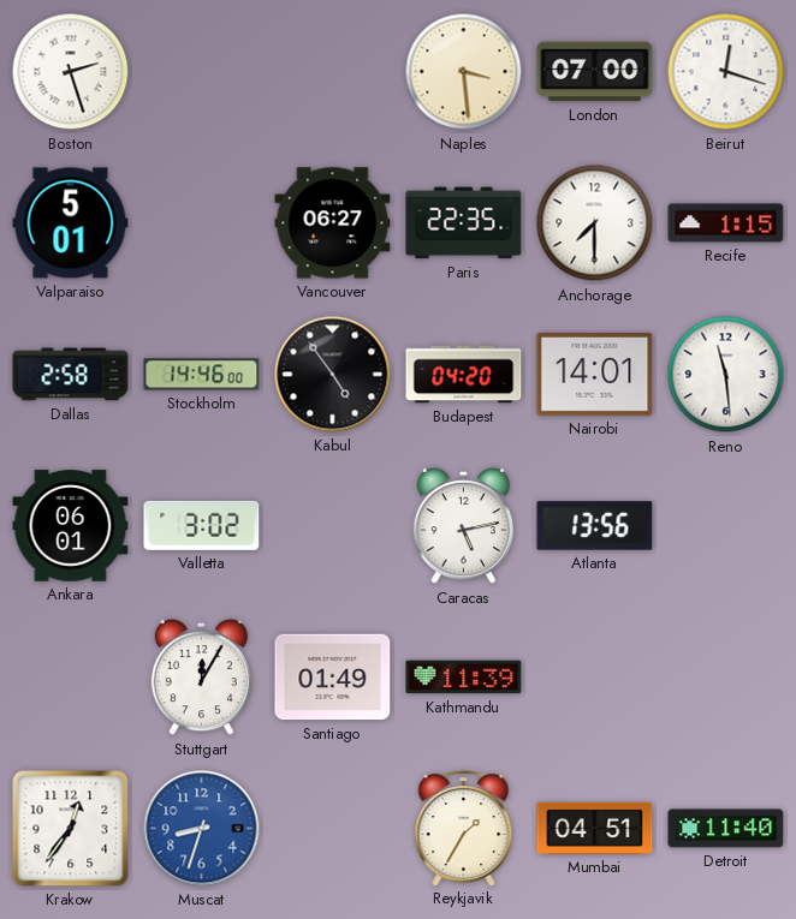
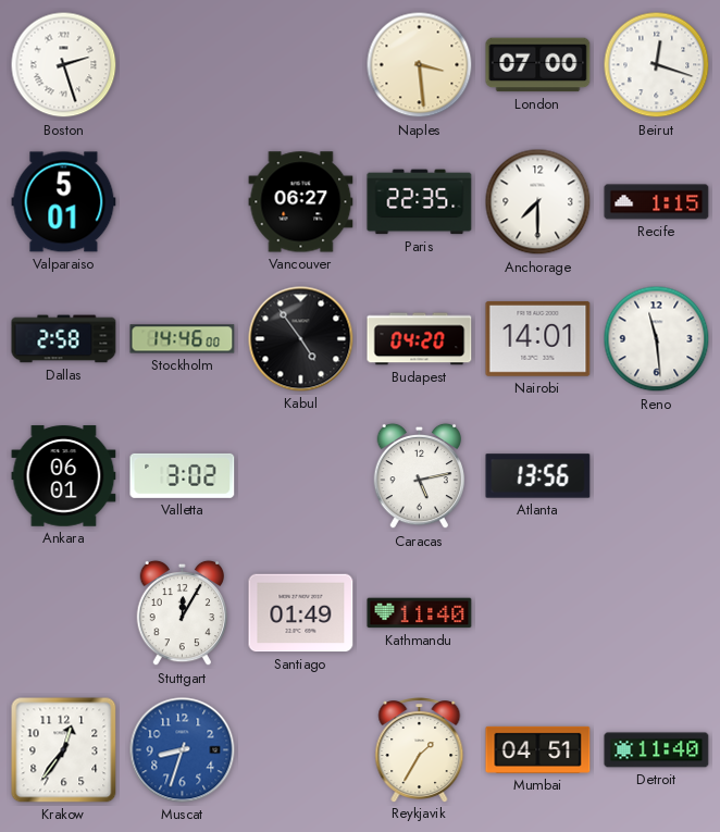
Kathmandu: 11:39 -> 11:40 (420, 613)
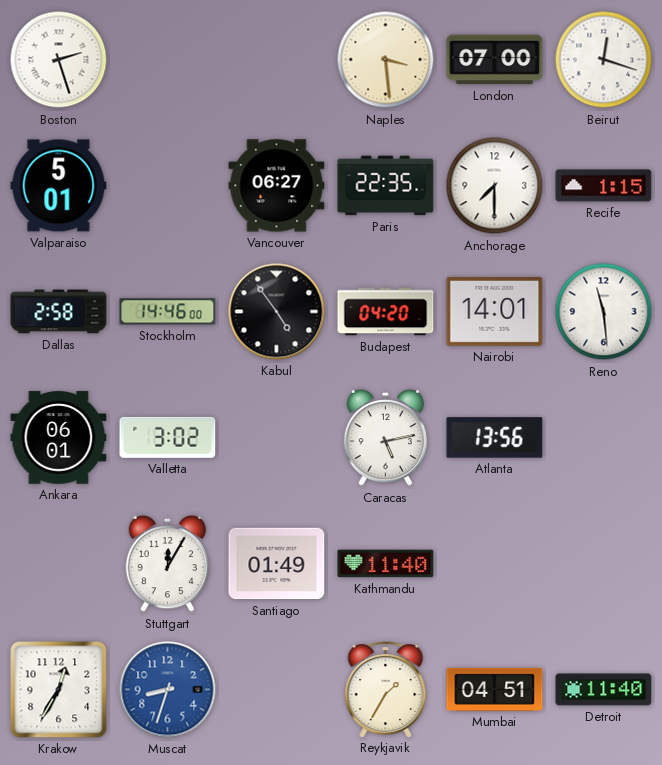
Krakow: 12:36 -> 12:35 (59, 690)
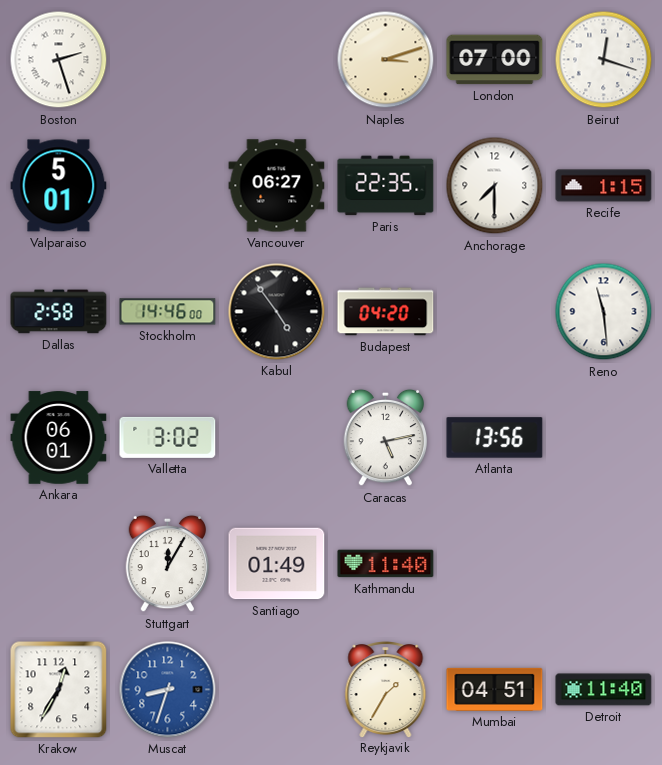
Naples: 3:29 -> 3:12 (386, 60)
Nairobi: 14:01 -> none (495, 311)
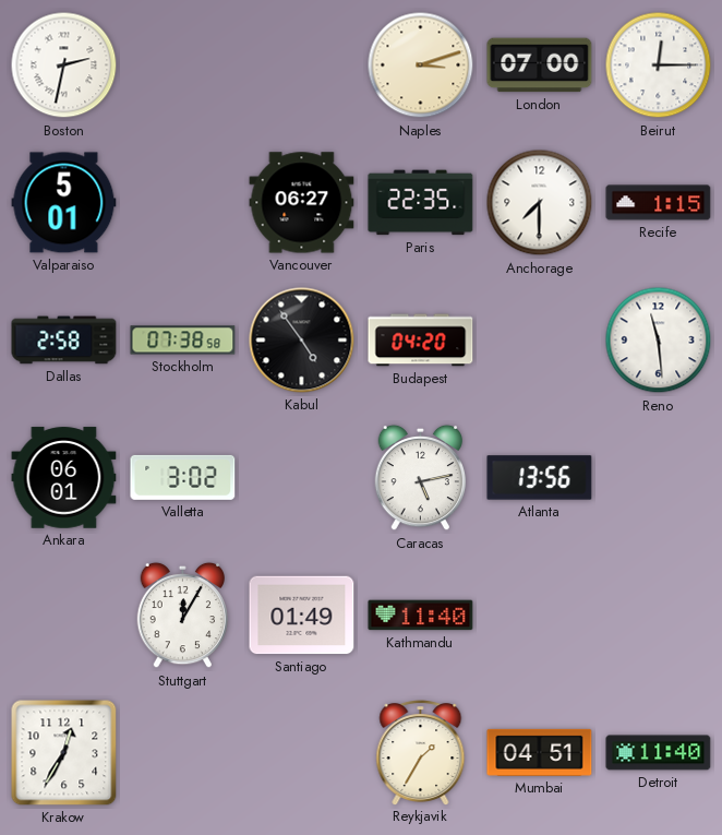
Boston: 2:27 -> 2:32 (64, 65)
Beirut: 12:18 -> 12:15 (659, 65)
Stockholm: 14:46 -> 07:38 (183, 341)
Muscat: 8:33 -> none (168, 690)
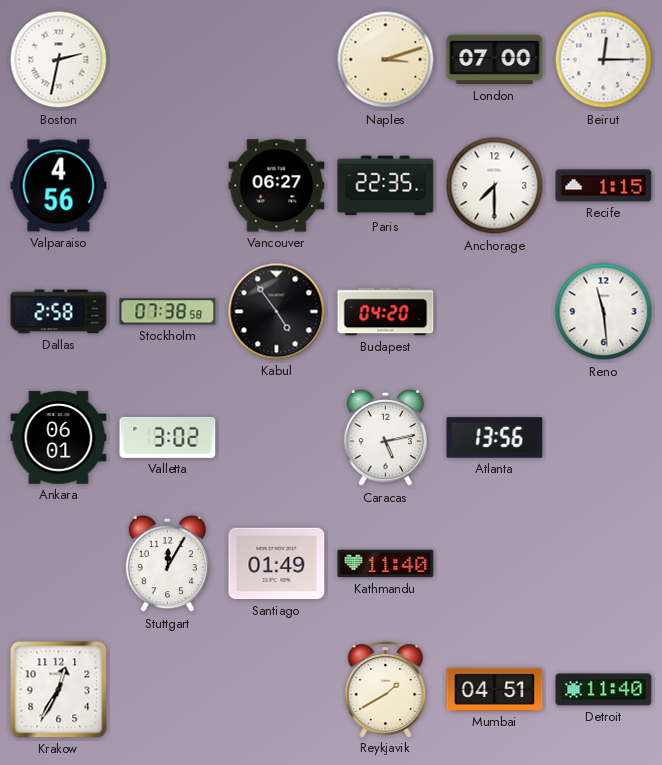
Valparaiso: 5:01 -> 4:56 (59, 186)
Reykjavik: 1:35 -> 1:40 (386, 690)
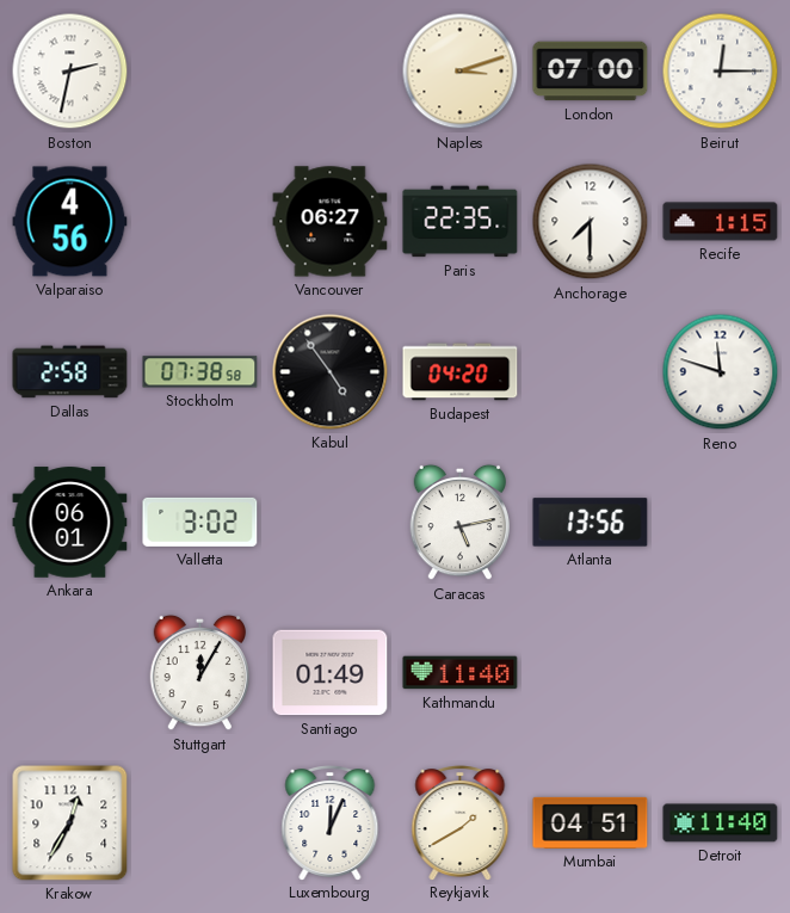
Reno: 11:29 -> 11:48 (721, 372)
Luxembourg: none -> 12:04 (331, 823)
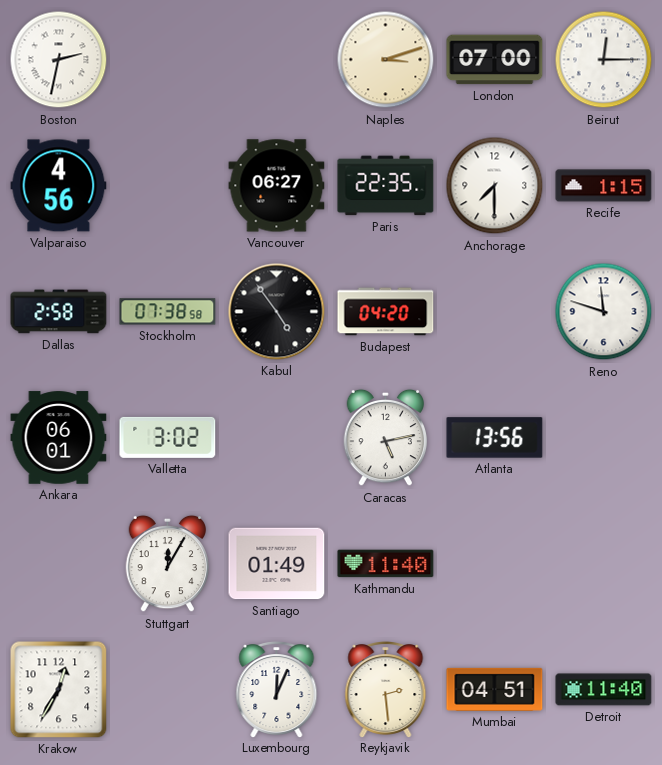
Reykjavik: 1:40 -> 2:29 (386, 690)
